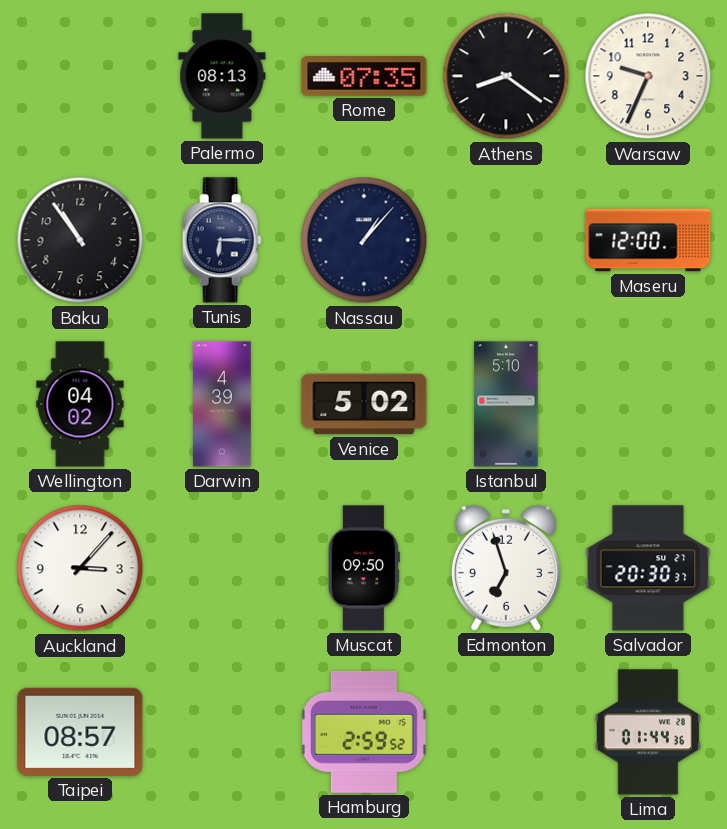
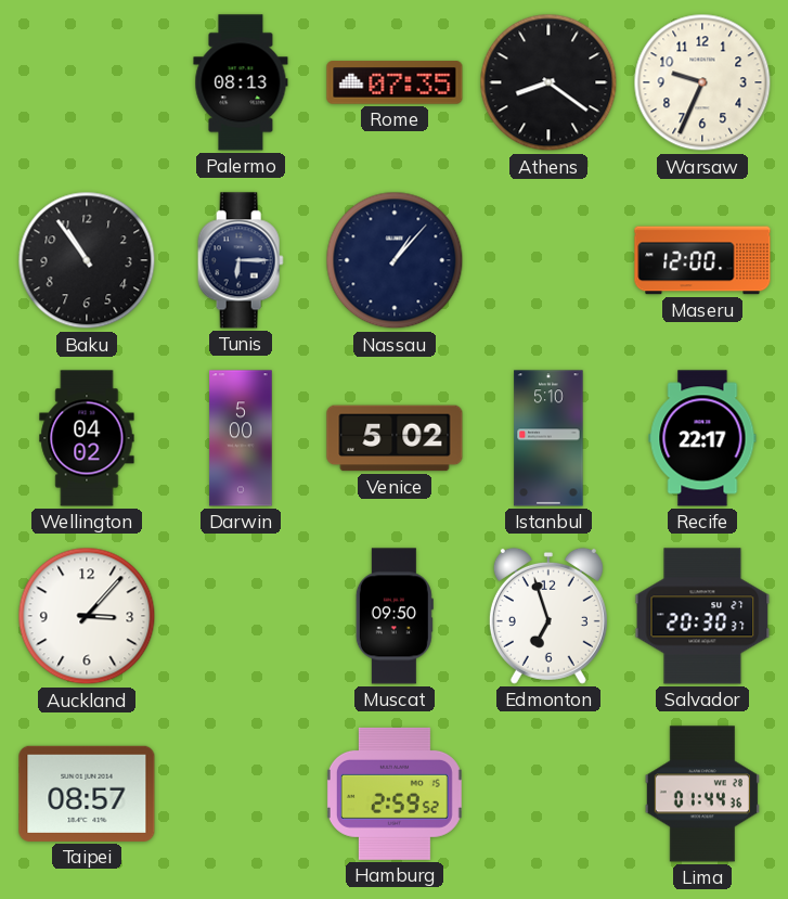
Darwin: 4:39 -> 5:00 (241, 438)
Recife: none -> 22:17 (702, 438)
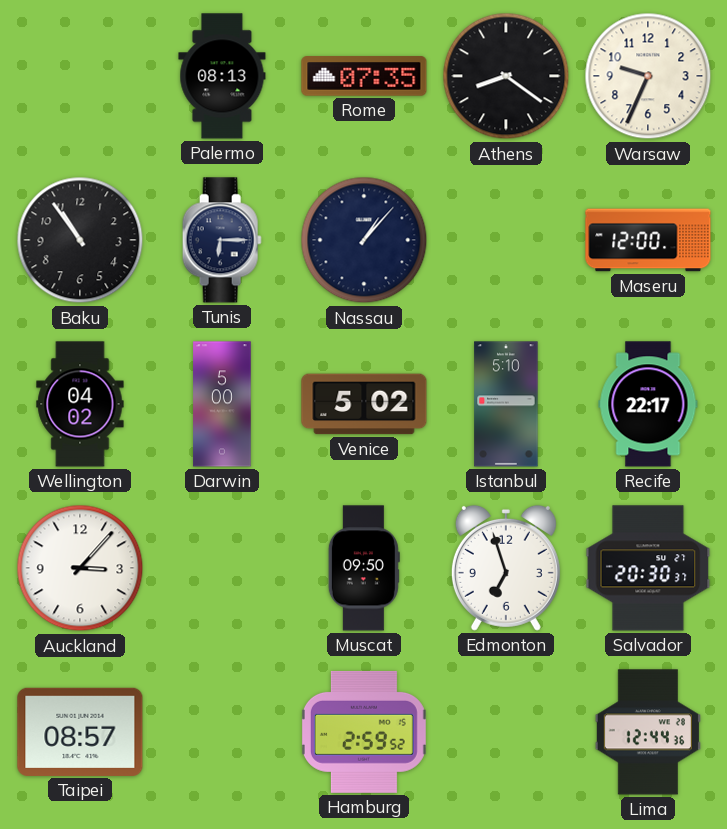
Lima: 01:44 -> 12:44 (648, 732)
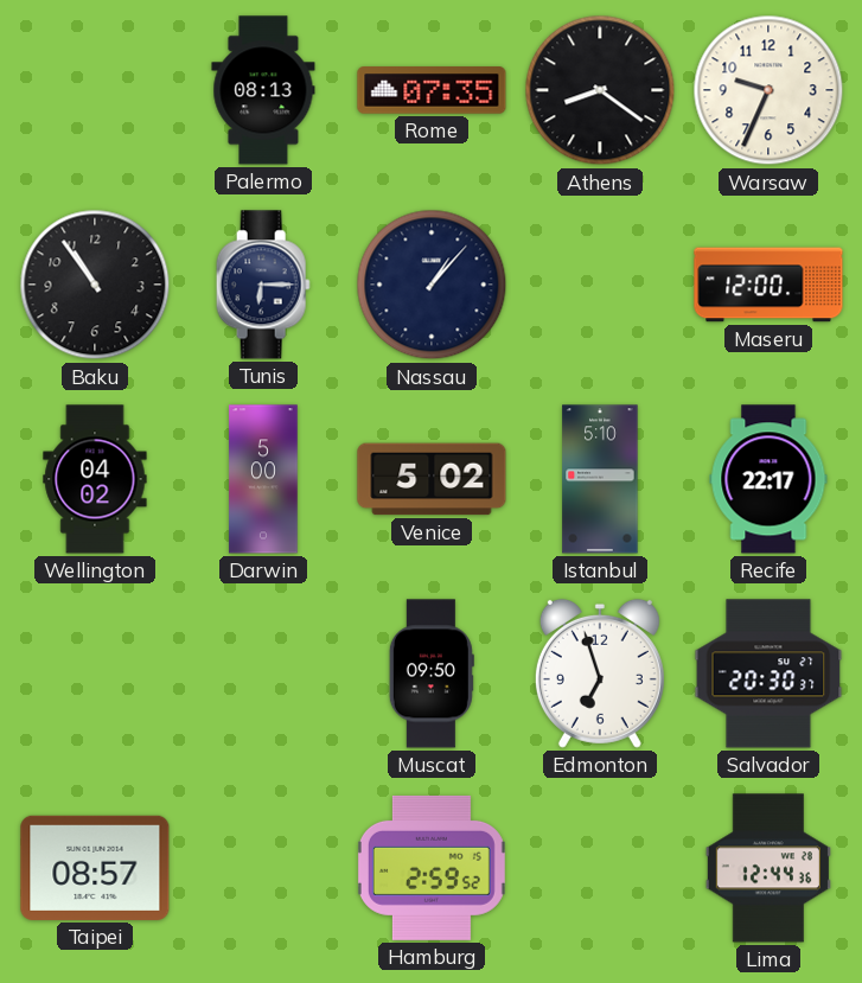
Auckland: 3:07 -> none (80, 568)
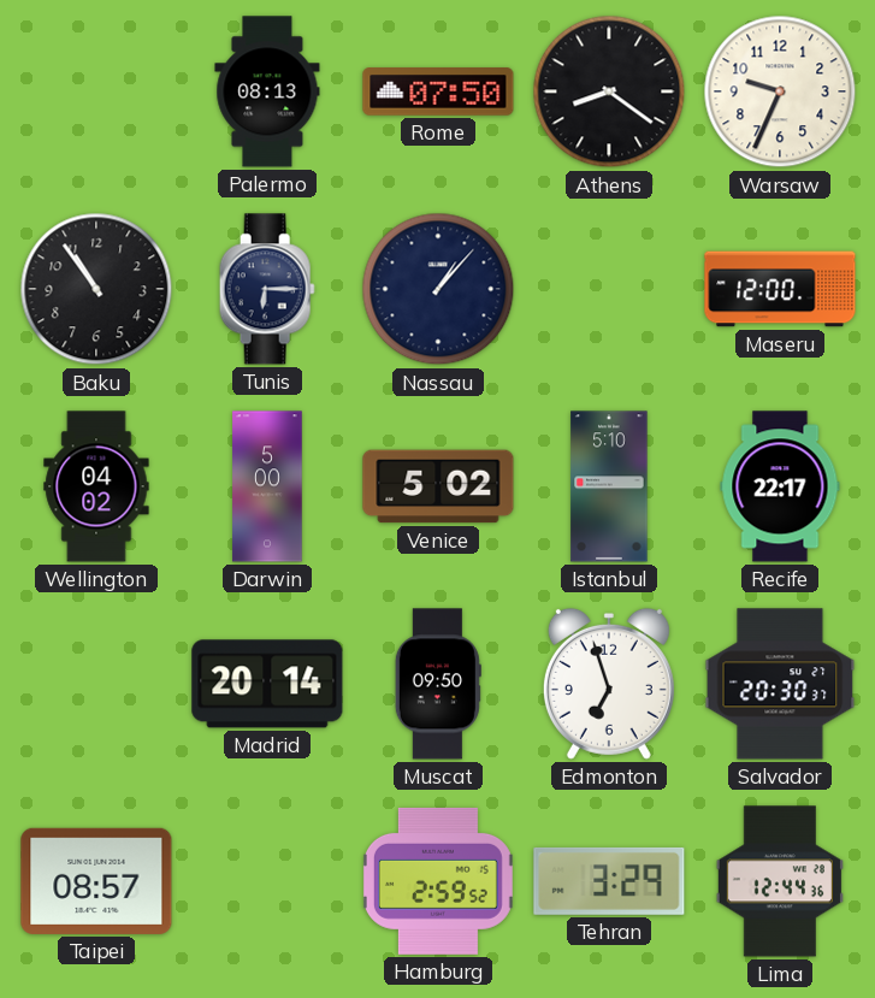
Rome: 07:35 -> 07:50 (438, 91)
Madrid: none -> 20:14 (267, 684)
Tehran: none -> 3:29 (609, 881)
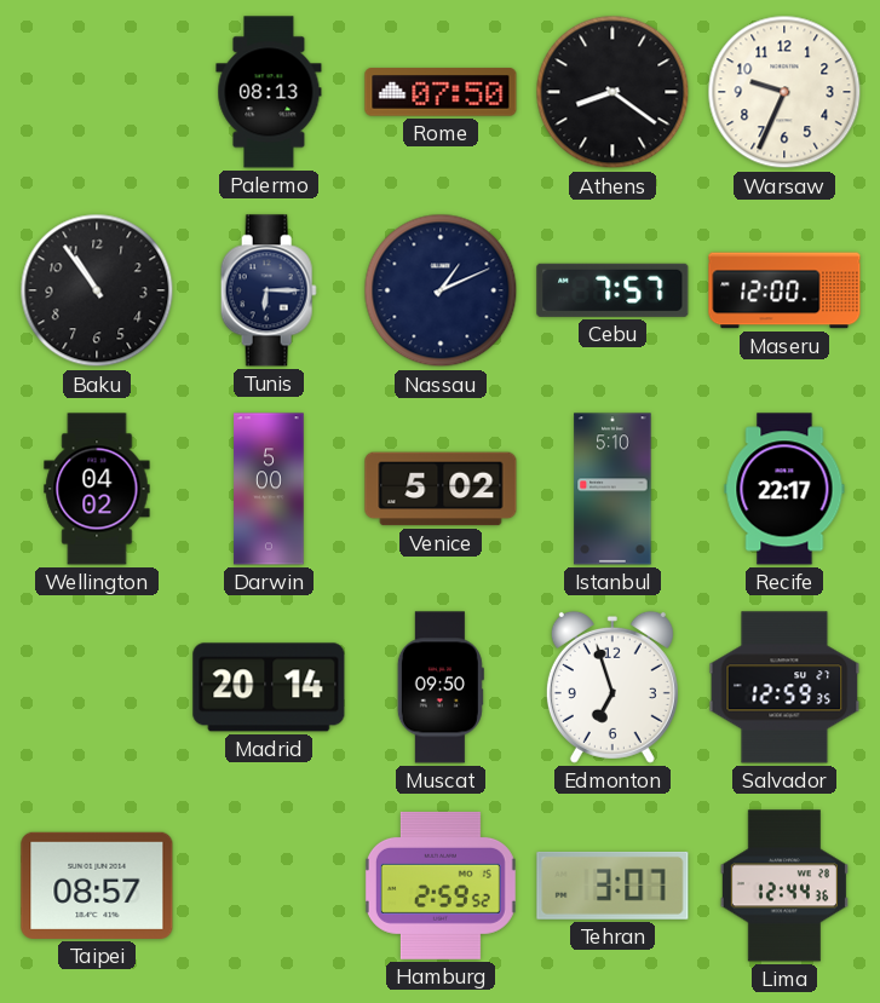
Nassau: 1:07 -> 1:11 (441, 290)
Cebu: none -> 7:57 (612, 290)
Salvador: 20:30 -> 12:59 (784, 687)
Tehran: 3:29 -> 3:07 (612, 886)
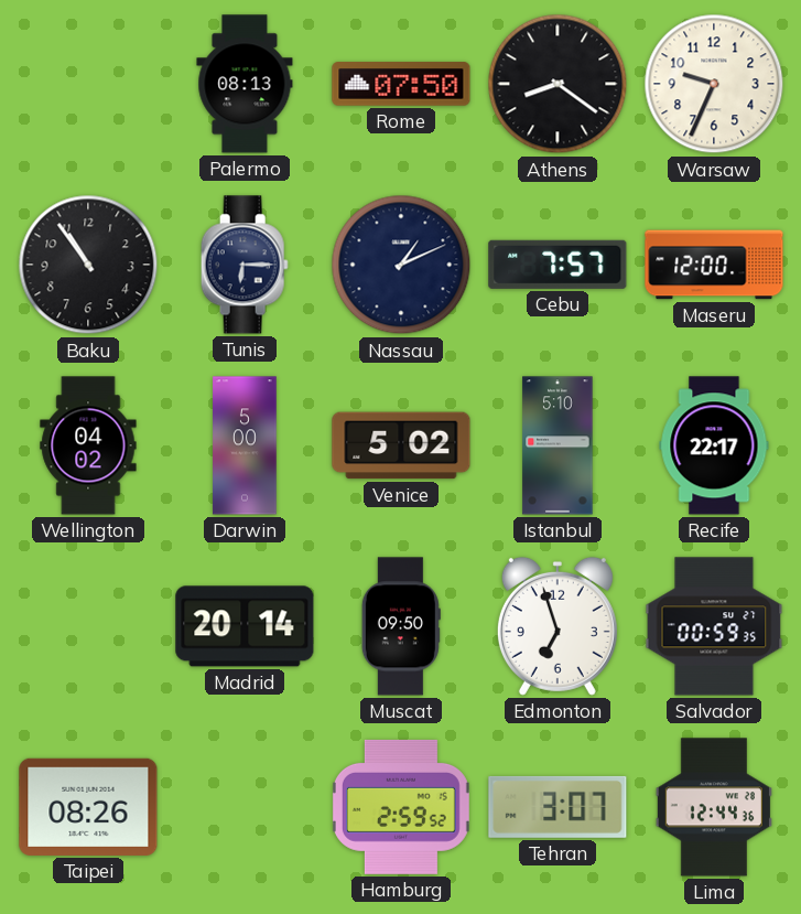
Salvador: 12:59 -> 00:59 (714, 626)
Taipei: 08:57 -> 08:26 (88, 807)
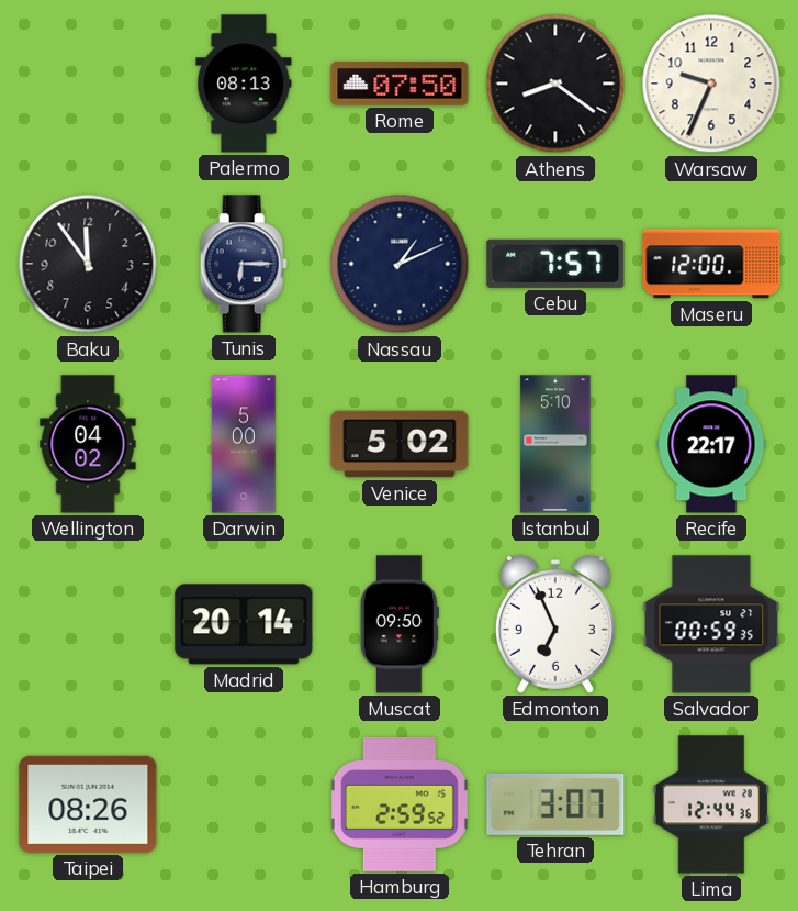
Baku: 10:54 -> 11:54 (88, 264)
Edmonton: 6:57 -> 6:56 (555, 624)
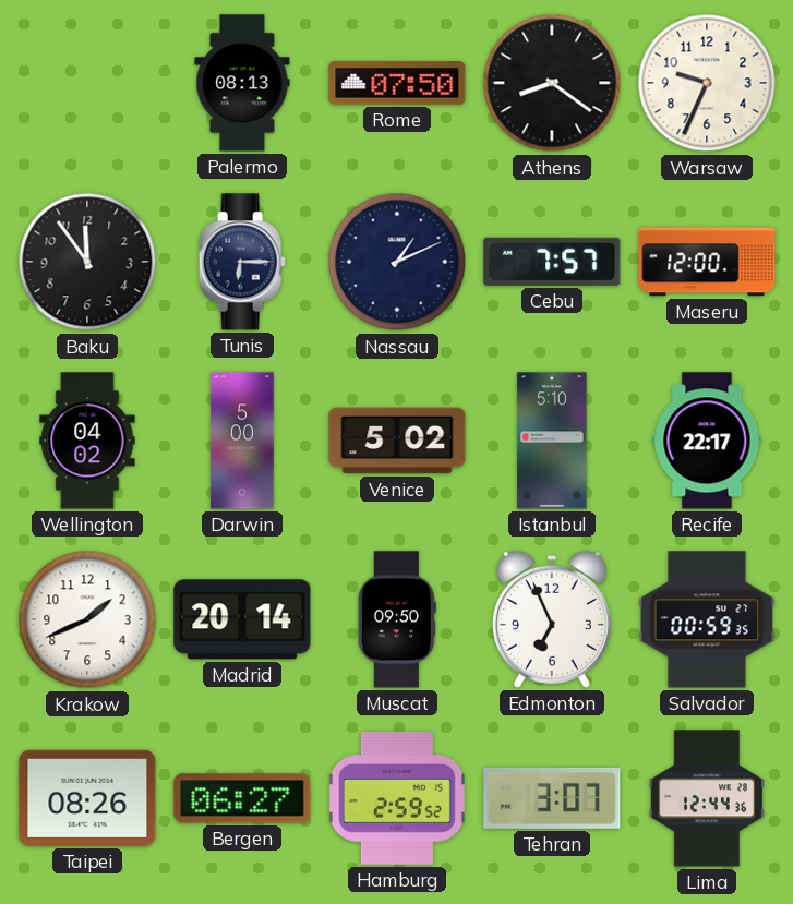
Krakow: none -> 1:41 (87, 619)
Bergen: none -> 06:27 (242, 798)
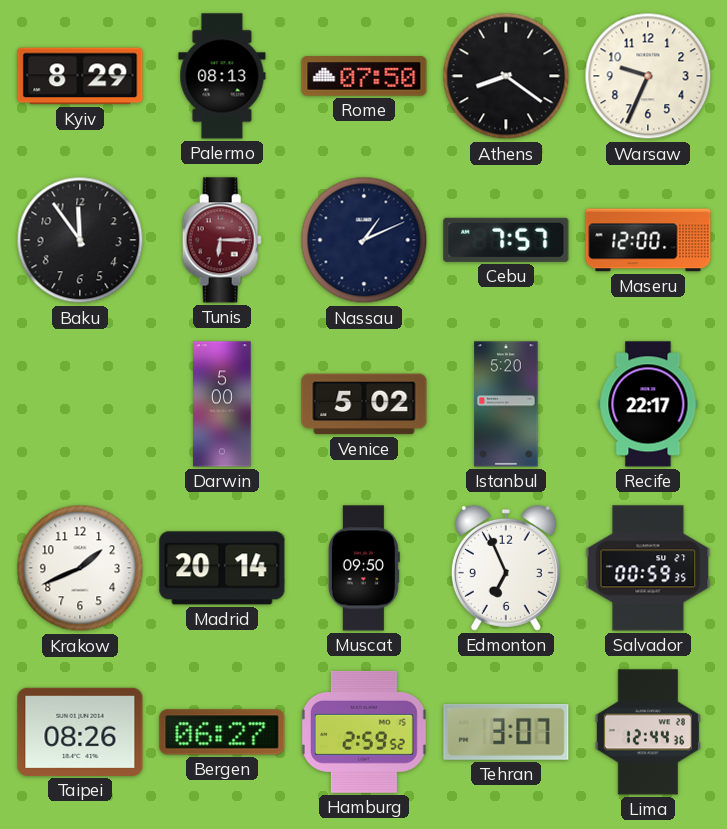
Kyiv: none -> 8:29 (80, 76)
Tunis dial: navy -> burgundy (222, 240)
Wellington: 04:02 -> none (87, 441)
Istanbul: 5:10 -> 5:20 (506, 404)
